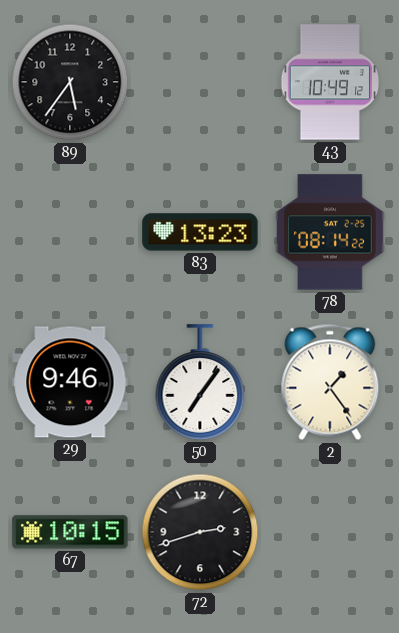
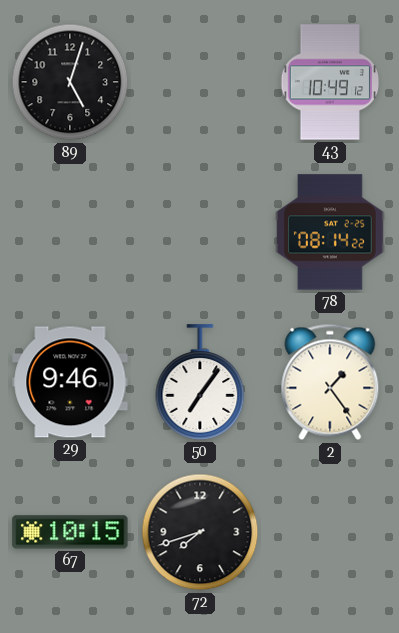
89: 5:36 -> 5:03 (70, 82)
83: 13:23 -> none (200, 232)
72: 2:42 -> 7:42 (200, 532)
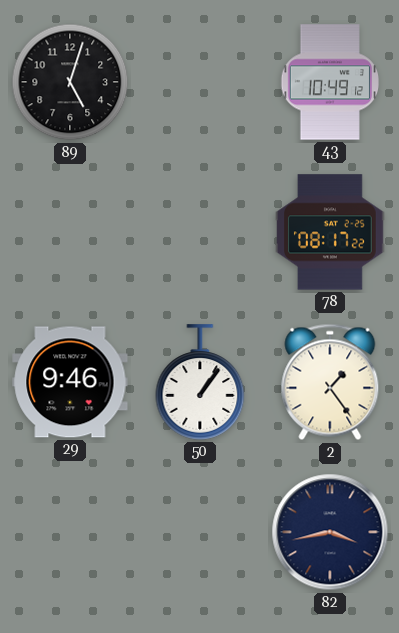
78: 08:14 -> 08:17 (330, 232)
50: 7:06 -> 1:06 (200, 382)
67: 10:15 -> none (70, 532)
72: 7:42 -> none (200, 532)
82: none -> 3:43 (330, 532)
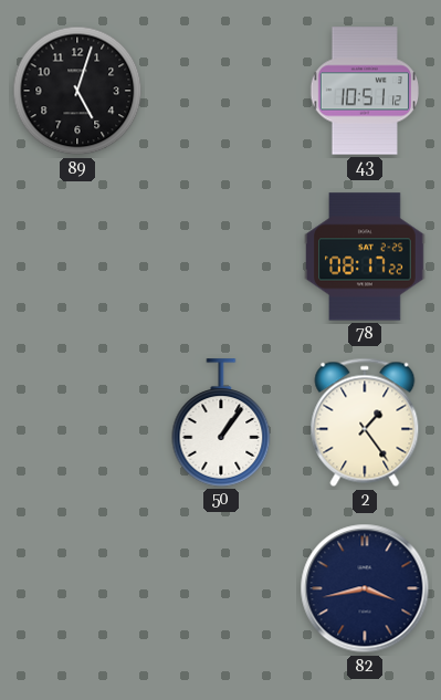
43: 10:49 -> 10:51 (364, 91)
29: 9:46 -> none (70, 382)
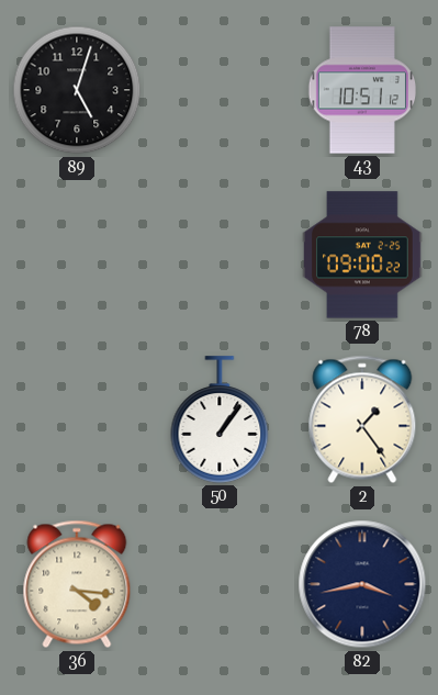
78: 08:17 -> 09:00 (362, 255)
36: none -> 4:16 (77, 584)
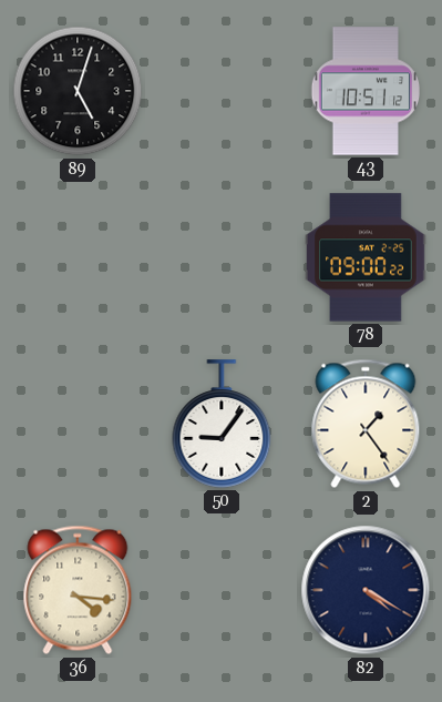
50: 1:06 -> 9:06 (222, 424)
82: 3:43 -> 4:20 (366, 590)
